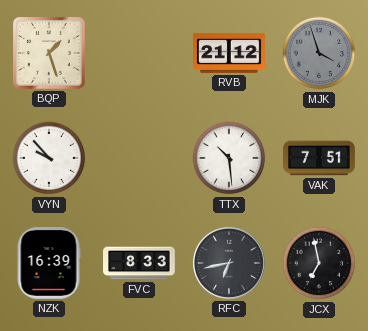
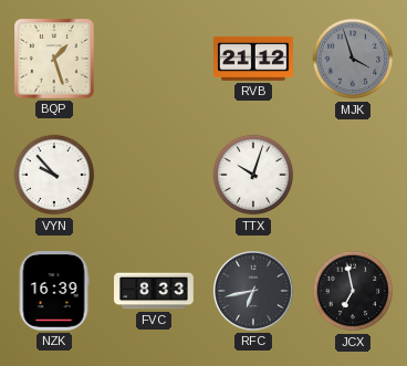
TTX: 10:29 -> 10:03 (253, 175)
VAK: 7:51 -> none (319, 158)
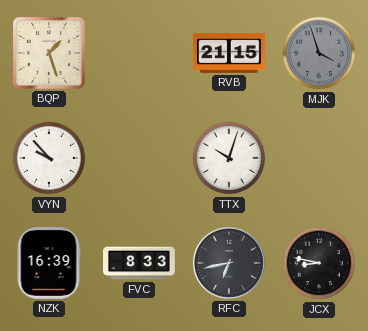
RVB: 21:12 -> 21:15 (230, 53)
JCX: 6:58 -> 8:47 (319, 263)
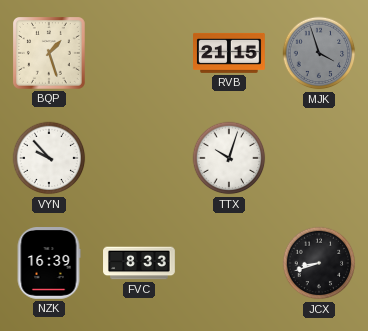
RFC: 6:43 -> none (229, 263)
JCX: 8:47 -> 8:42 (319, 263)
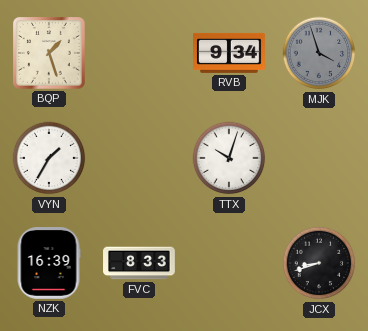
RVB: 21:15 -> 9:34 (230, 53)
VYN: 9:53 -> 1:35 (49, 158)
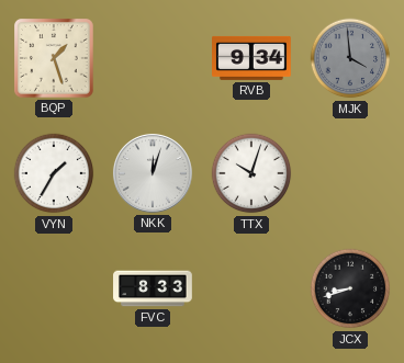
MJK: 3:57 -> 3:59 (350, 58)
NKK: none -> 12:03 (153, 173)
NZK: 16:39 -> none (49, 264)
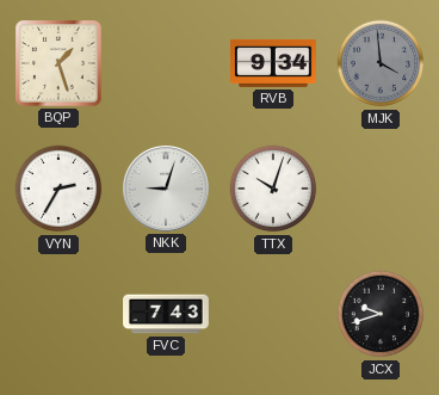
VYN: 1:35 -> 2:35 (58, 189)
NKK: 12:03 -> 9:03 (166, 189)
FVC: 8:33 -> 7:43 (166, 314)
JCX: 8:42 -> 9:42 (381, 314)
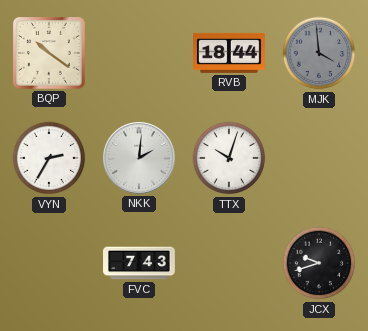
BQP: 1:27 -> 10:21 (50, 54)
RVB: 9:34 -> 18:44 (230, 53)
NKK: 9:03 -> 2:01 (139, 158)
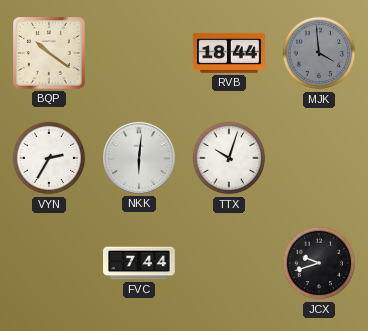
NKK: 2:01 -> 6:01 (139, 158)
FVC: 7:43 -> 7:44 (139, 263)
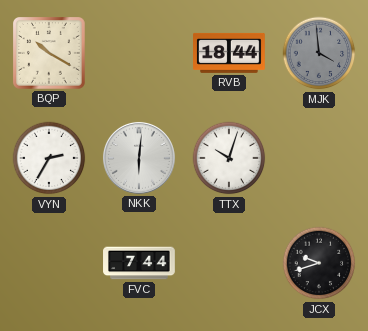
BQP: 10:21 -> 10:20 (50, 54)
